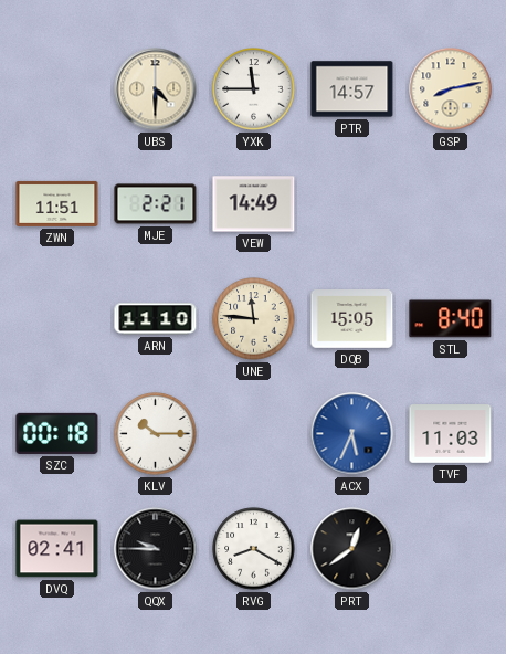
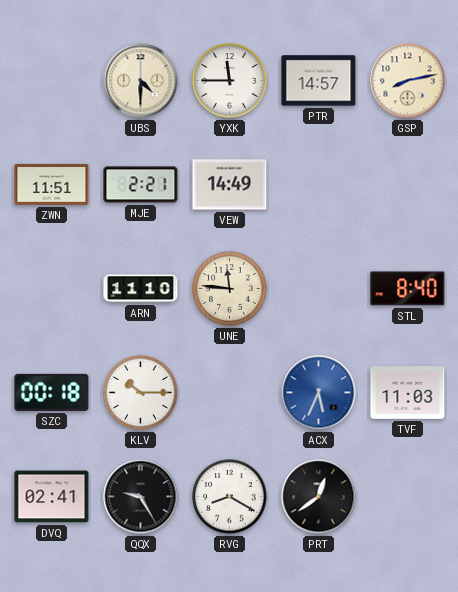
DQB: 15:05 -> none (352, 319)
QQX: 9:45 -> 9:25 (141, 497)
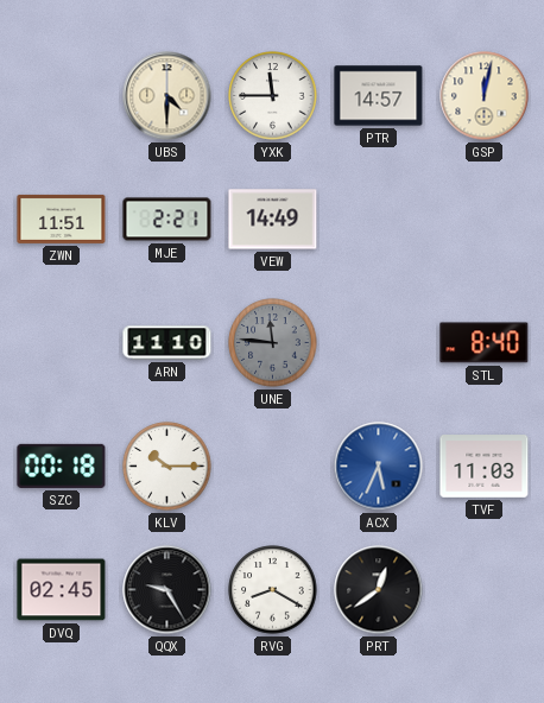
GSP: 8:13 -> 12:02 (485, 96)
UNE dial: cream -> grey (273, 343)
DVQ: 02:41 -> 02:45 (62, 590)
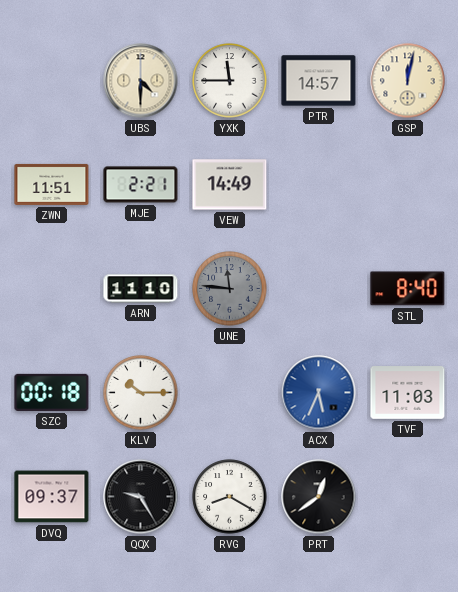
DVQ: 02:45 -> 09:37 (52, 497)
